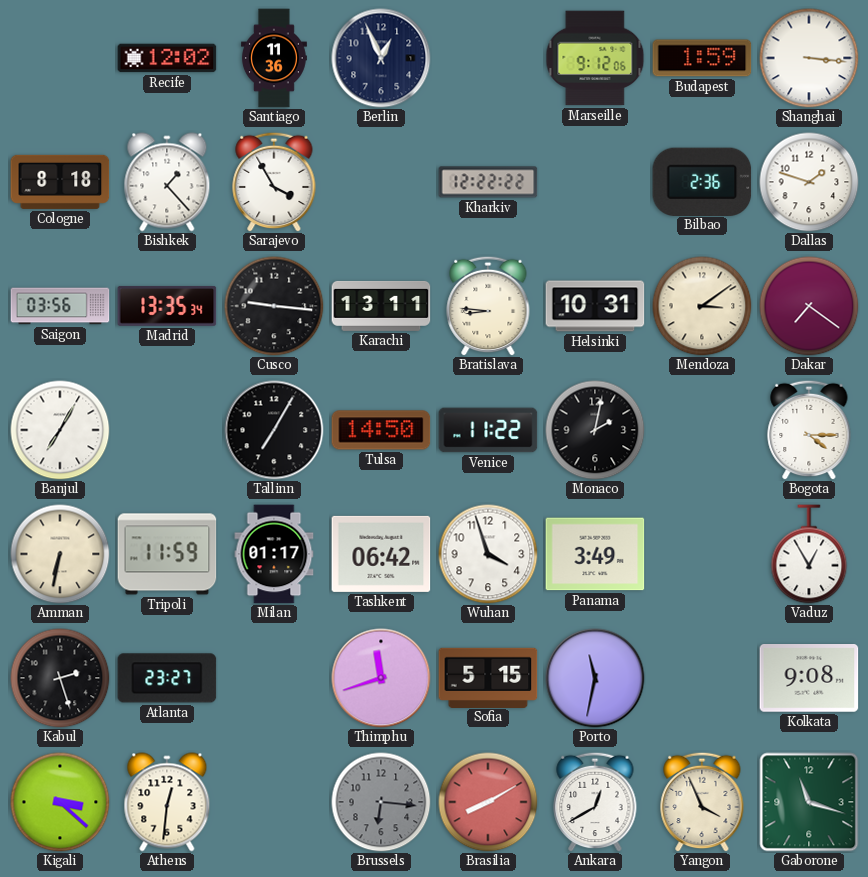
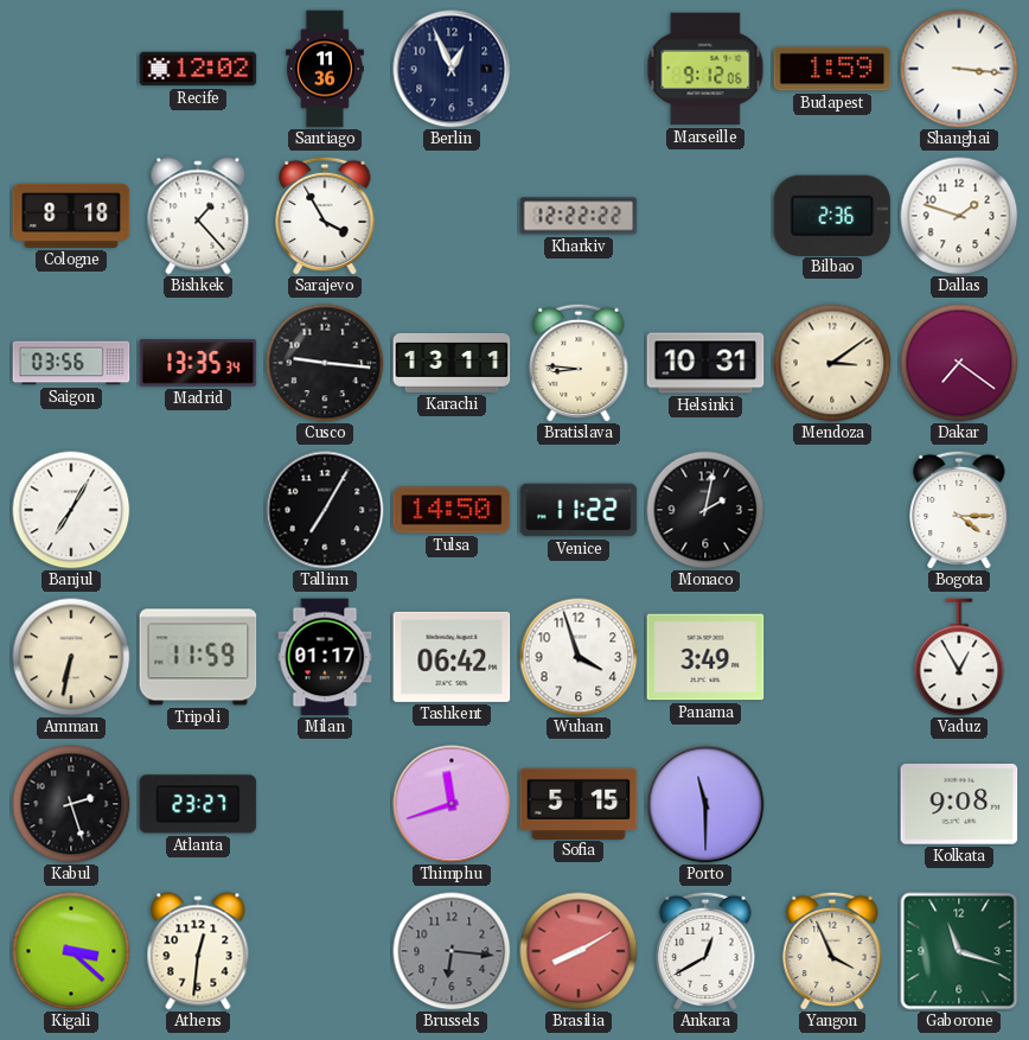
Porto: 11:32 -> 11:30 (705, 804)
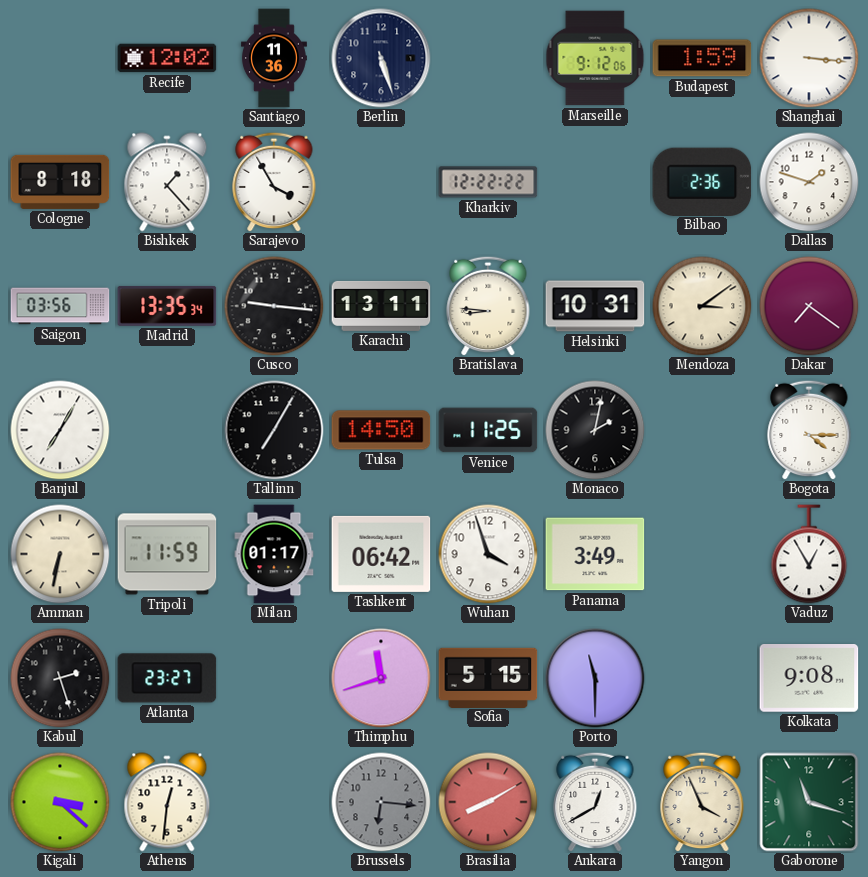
Berlin: 12:56 -> 5:27 (381, 58)
Venice: 11:22 -> 11:25 (488, 430)
